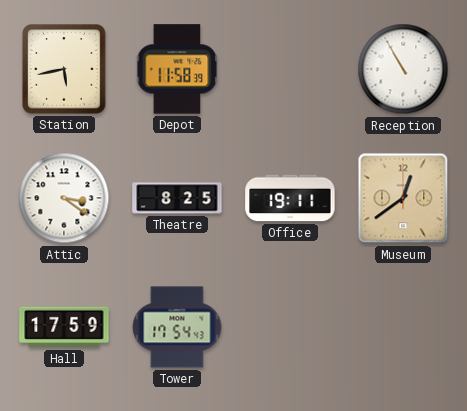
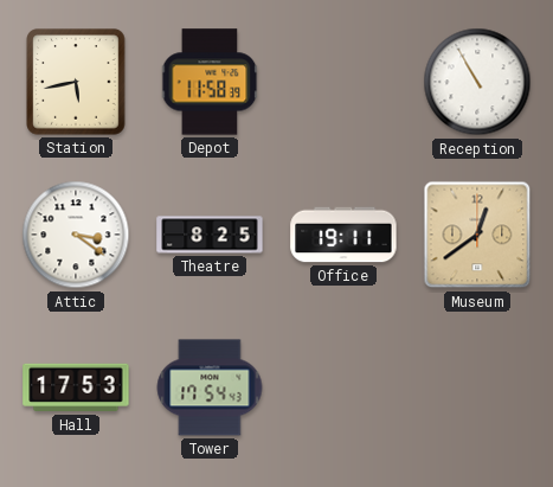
Hall: 17:59 -> 17:53 (76, 387)
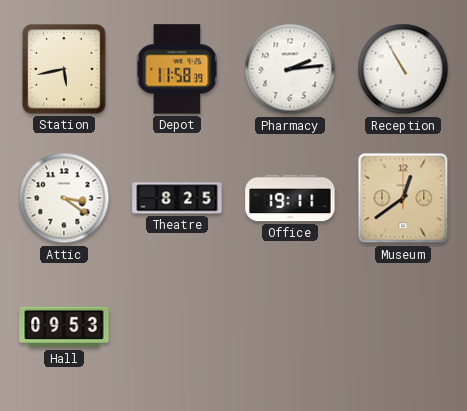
Pharmacy: none -> 2:14 (290, 69)
Hall: 17:53 -> 09:53 (64, 327)
Tower: 17:54 -> none (210, 387)
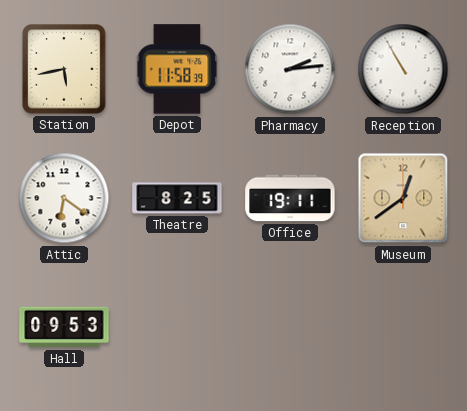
Attic: 3:21 -> 6:21 (64, 198)
